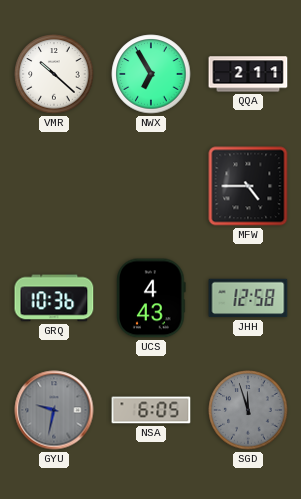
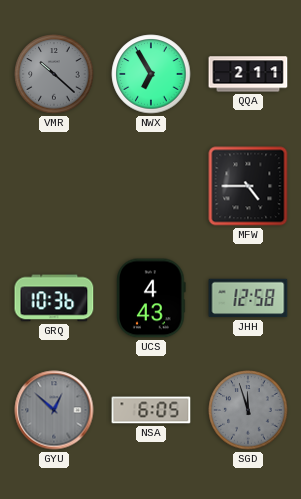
VMR dial: white -> grey (54, 74)
GYU: 9:32 -> 12:52 (54, 410)
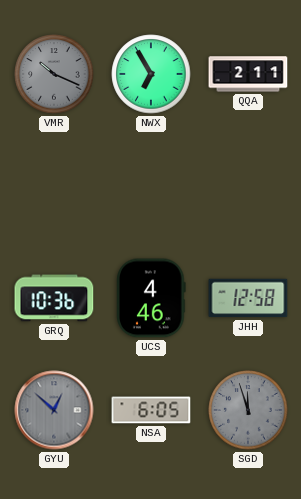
VMR: 10:22 -> 10:19 (54, 74)
MFW: 4:45 -> none (248, 186)
UCS: 4:43 -> 4:46 (151, 298)
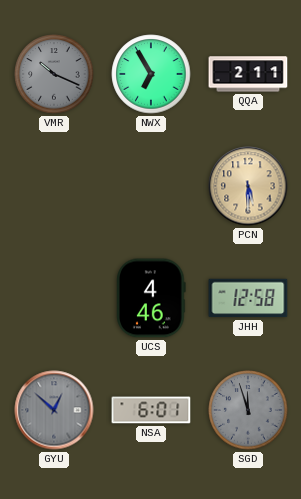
PCN: none -> 5:30 (248, 186)
GRQ: 10:36 -> none (54, 298)
NSA: 6:05 -> 6:01 (151, 410)
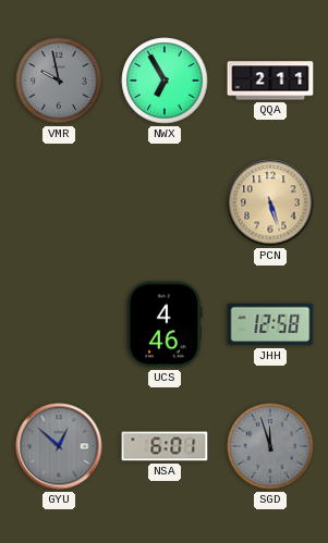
VMR: 10:19 -> 9:58 (59, 81)
PCN: 5:30 -> 5:27 (270, 202)
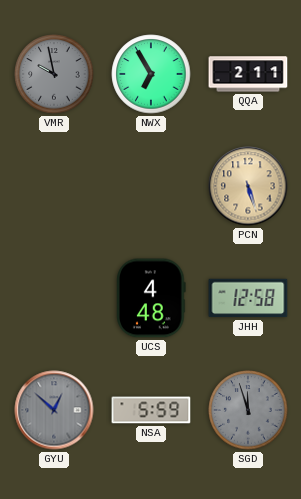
UCS: 4:46 -> 4:48 (151, 298)
NSA: 6:01 -> 5:59 (151, 410)
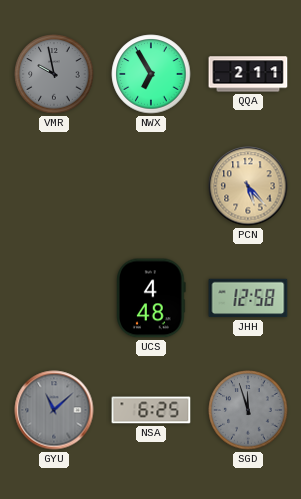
PCN: 5:27 -> 5:23 (248, 186)
GYU: 12:52 -> 11:08 (54, 410)
NSA: 5:59 -> 6:25 (151, 410)
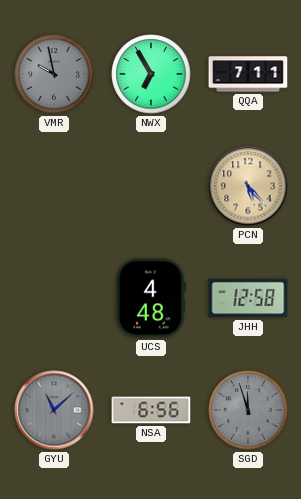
QQA: 2:11 -> 7:11 (248, 74)
NSA: 6:25 -> 6:56 (151, 410)
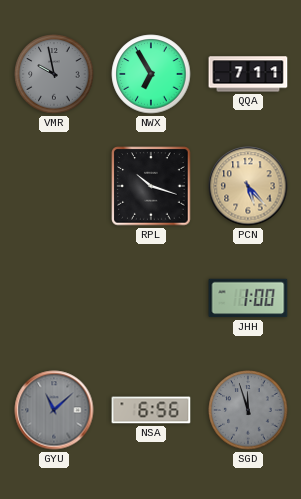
RPL: none -> 10:18 (151, 186)
UCS: 4:48 -> none (151, 298)
JHH: 12:58 -> 1:00 (248, 298)
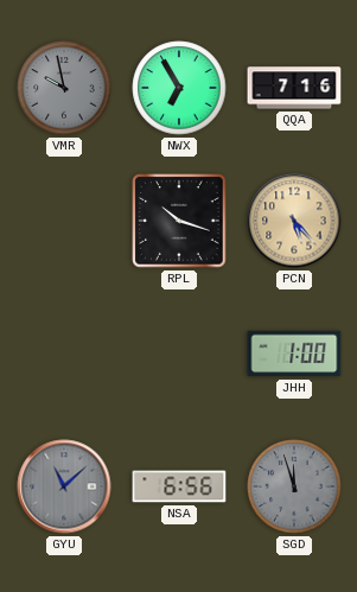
QQA: 7:11 -> 7:16 (294, 88)
